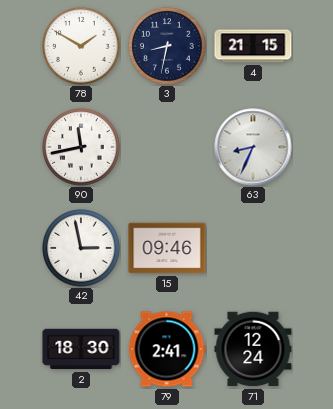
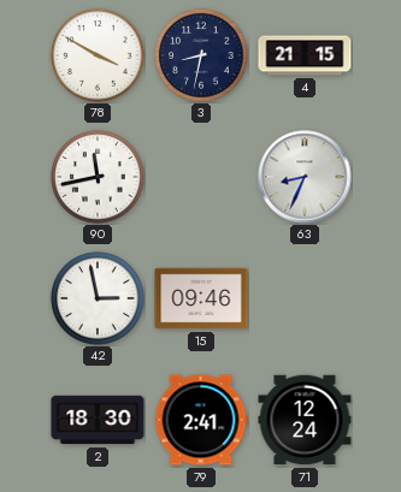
78: 1:50 -> 3:50 (98, 55)
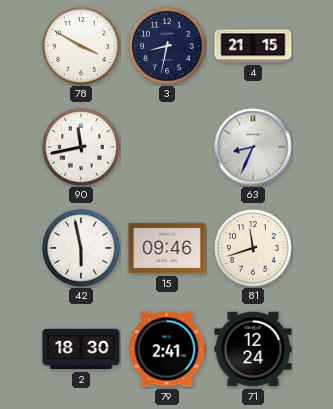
42: 2:58 -> 5:58 (81, 248)
81: none -> 11:42 (253, 248)
